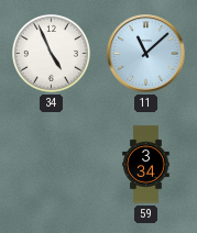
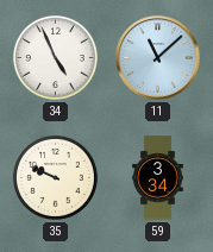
35: none -> 9:49 (55, 177)
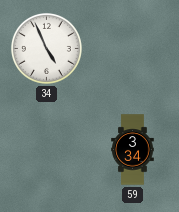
11: 11:08 -> none (158, 58)
35: 9:49 -> none (55, 177)
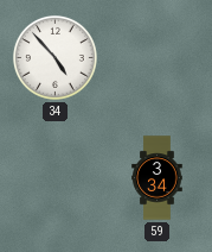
34: 4:56 -> 4:53 (54, 57)
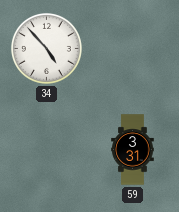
59: 3:34 -> 3:31 (133, 150)
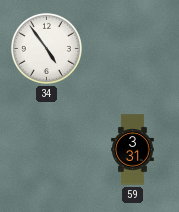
34: 4:53 -> 4:54 (46, 48)
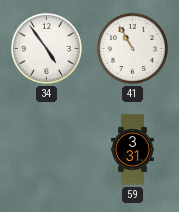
41: none -> 10:55 (132, 48)
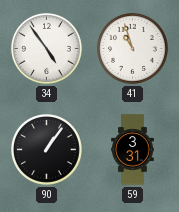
41: 10:55 -> 10:57 (132, 48)
90: none -> 1:06 (46, 149)
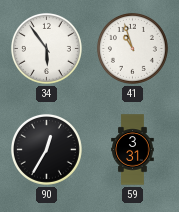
34: 4:54 -> 5:54 (46, 48)
90: 1:06 -> 12:35 (46, 149)
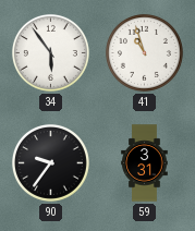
90: 12:35 -> 9:36 (50, 162)
